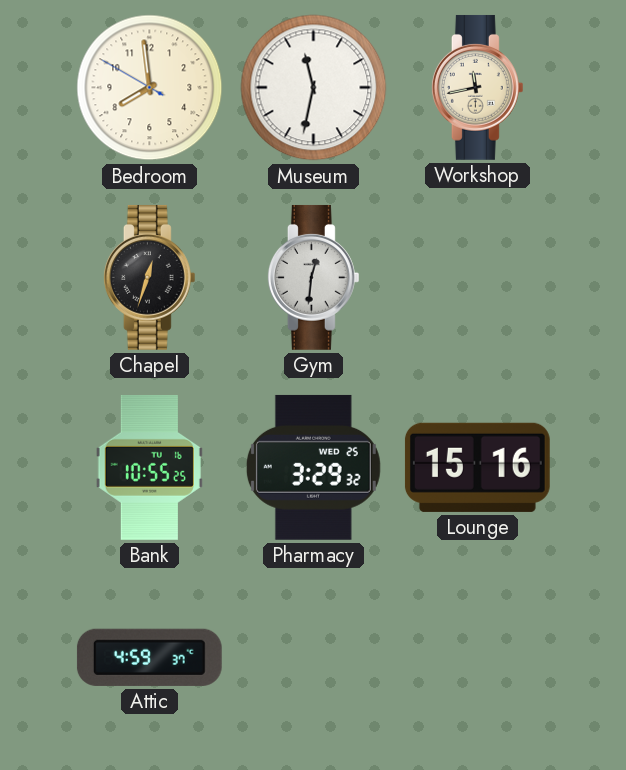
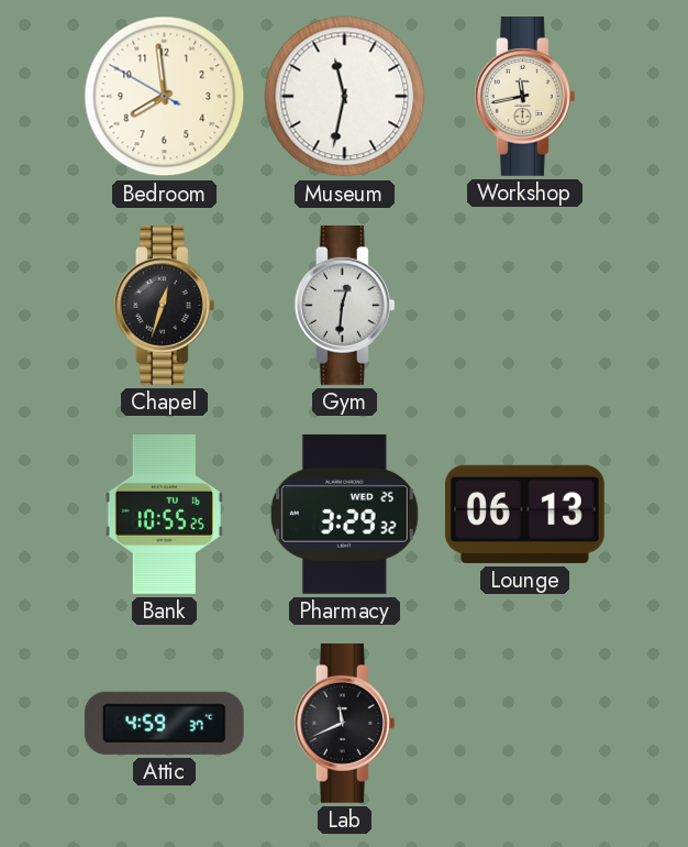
Lounge: 15:16 -> 06:13 (524, 514)
Lab: none -> 11:41 (344, 723)
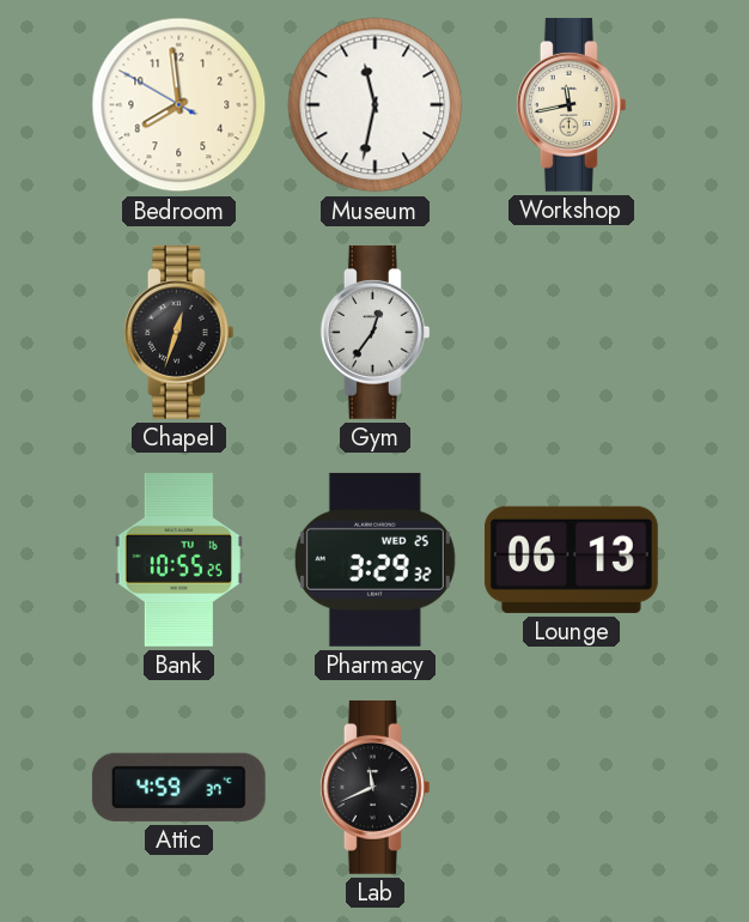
Gym: 12:31 -> 12:36 (374, 332)
